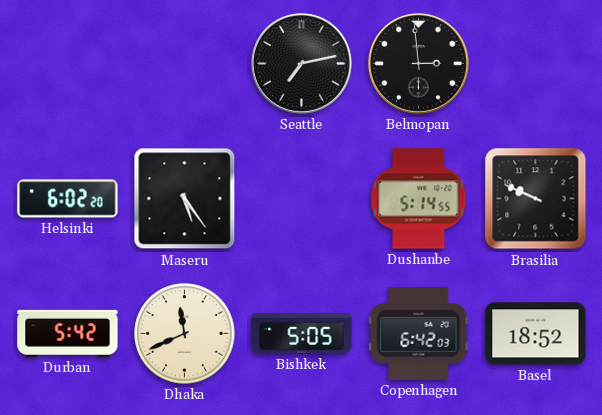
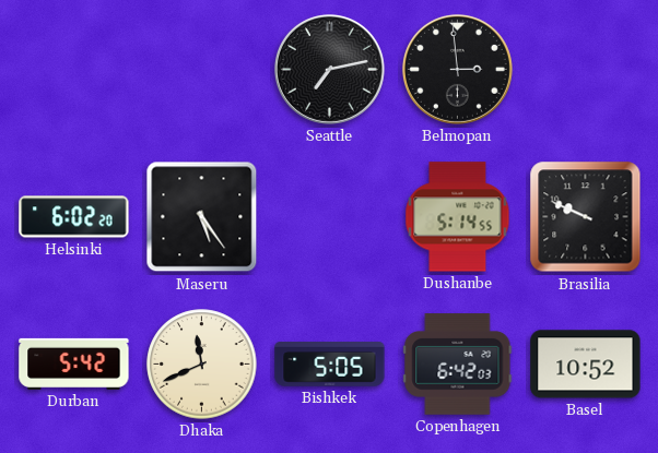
Basel: 18:52 -> 10:52 (586, 365)
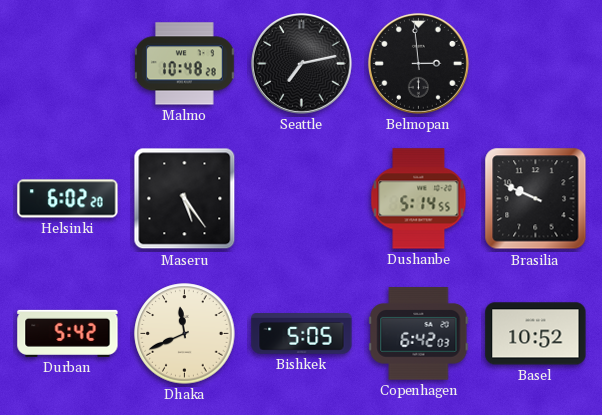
Malmo: none -> 10:48 (185, 64)
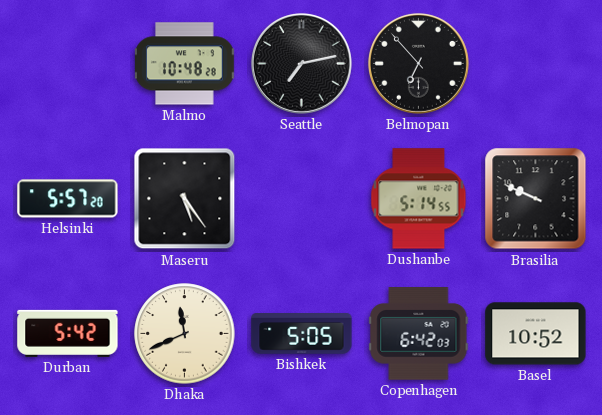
Belmopan: 2:59 -> 6:53 (418, 63)
Helsinki: 6:02 -> 5:57 (68, 199)
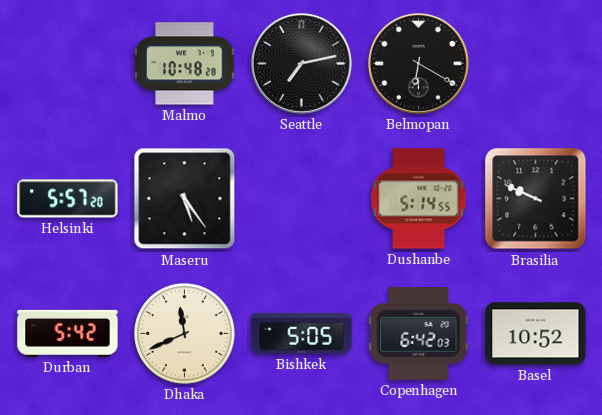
Belmopan: 6:53 -> 6:20 (418, 63)
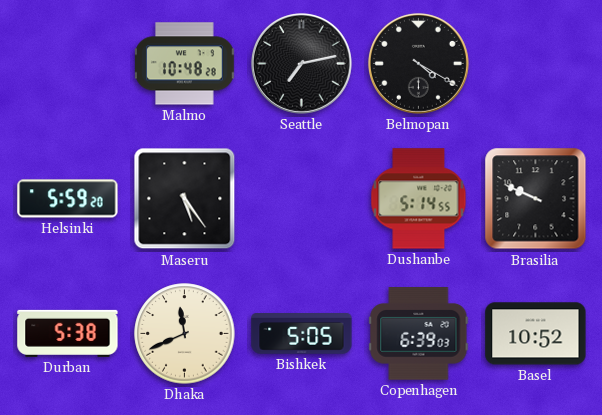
Belmopan: 6:20 -> 4:20 (418, 63)
Helsinki: 5:57 -> 5:59 (68, 199)
Durban: 5:42 -> 5:38 (68, 333)
Copenhagen: 6:42 -> 6:39 (419, 334)
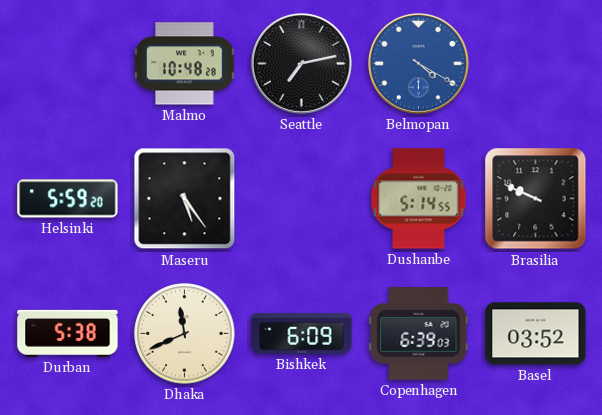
Belmopan dial: black -> blue (418, 63)
Bishkek: 5:05 -> 6:09 (302, 334)
Basel: 10:52 -> 03:52 (536, 334)
